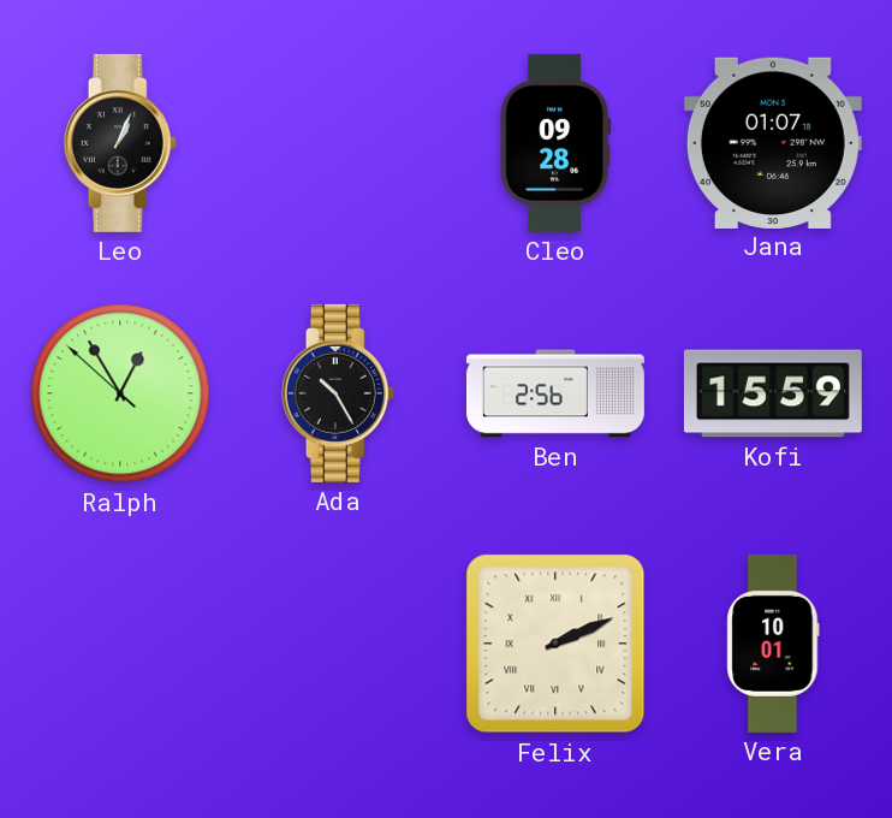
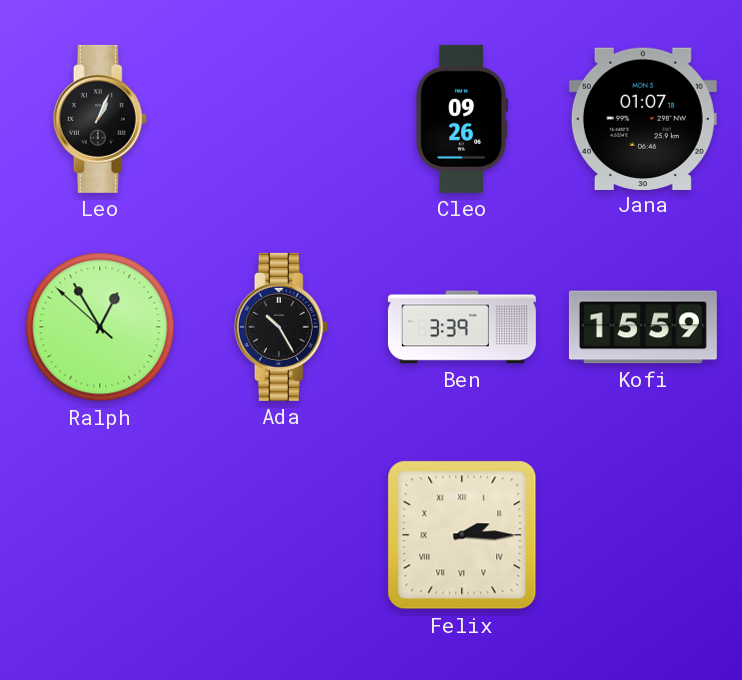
Cleo: 09:28 -> 09:26 (462, 119)
Ben: 2:56 -> 3:39 (462, 327)
Felix: 2:11 -> 2:15 (462, 535)
Vera: 10:01 -> none (773, 644)
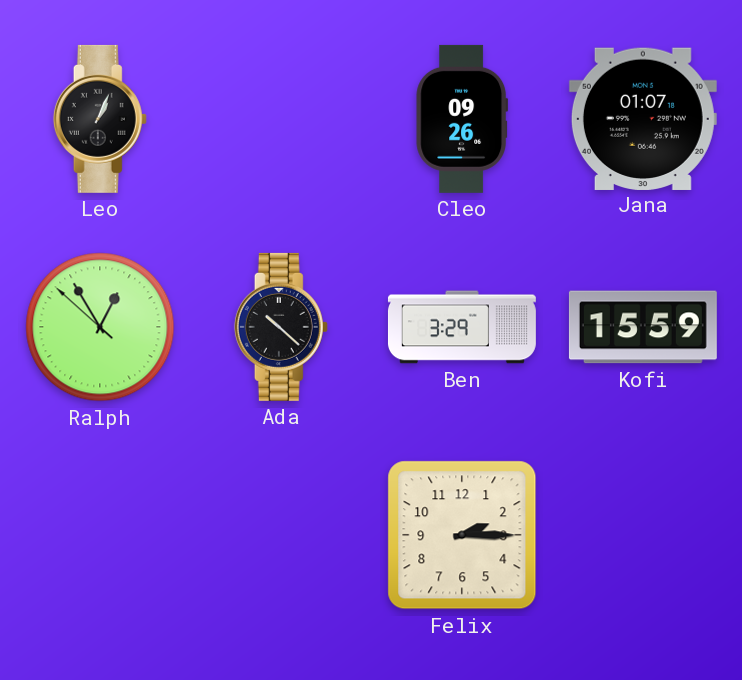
Ada: 10:25 -> 10:22 (281, 327)
Ben: 3:39 -> 3:29 (462, 327)
Felix numerals: Roman -> Arabic (462, 535)
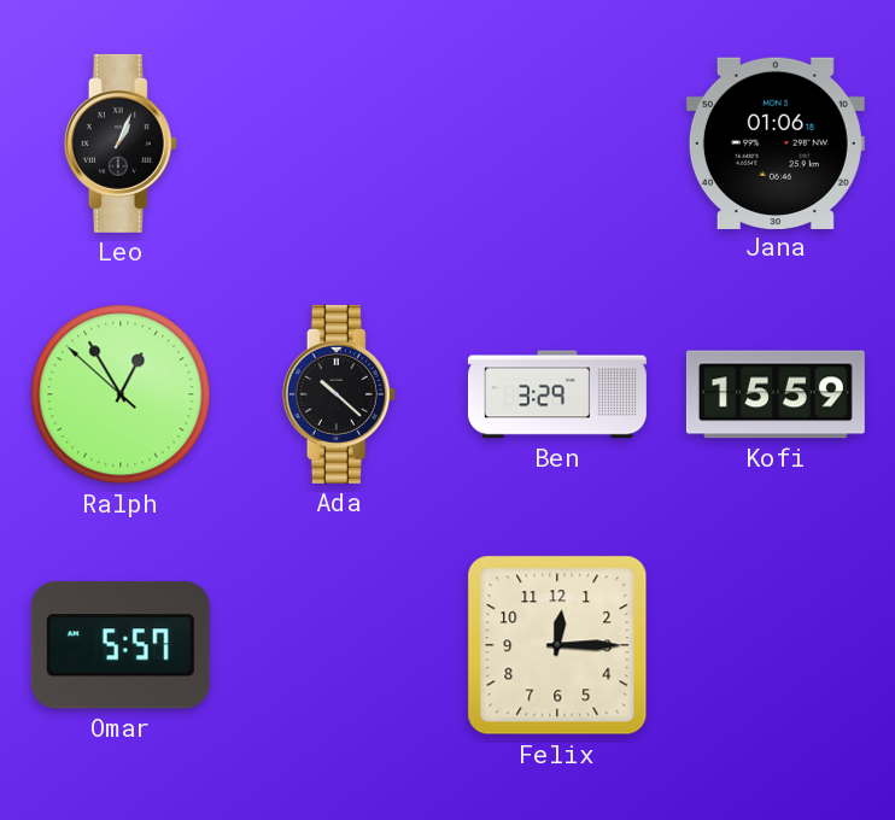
Cleo: 09:26 -> none (462, 119)
Jana: 01:07 -> 01:06 (776, 142)
Omar: none -> 5:57 (121, 645)
Felix: 2:15 -> 12:15 (557, 645)
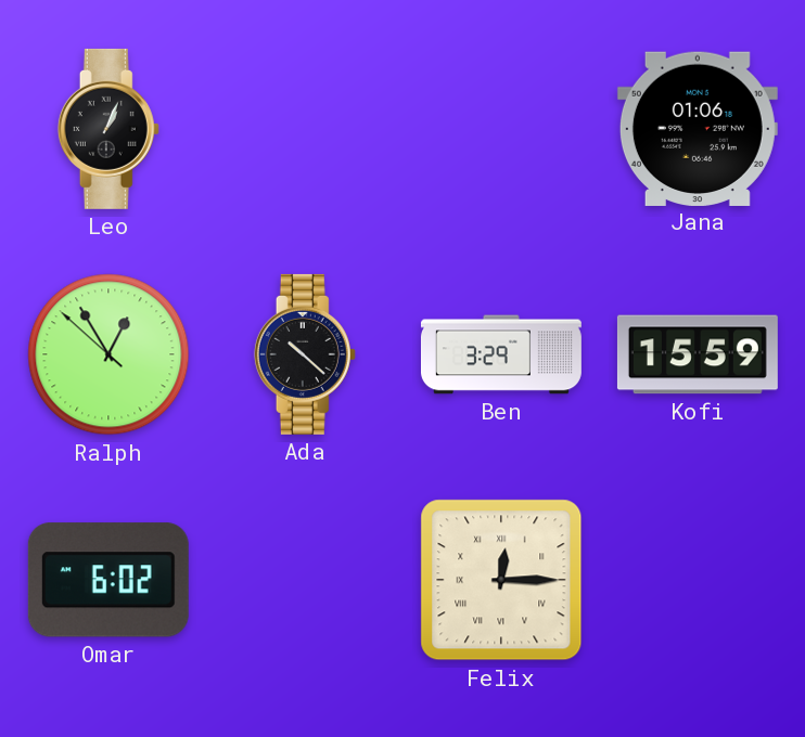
Omar: 5:57 -> 6:02 (108, 580)
Felix numerals: Arabic -> Roman (501, 580)
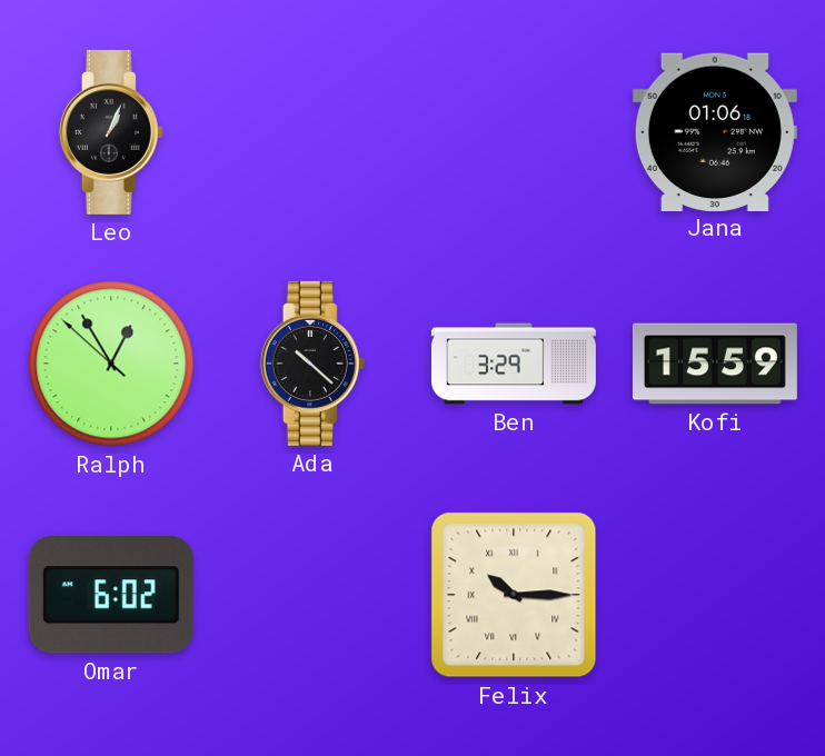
Felix: 12:15 -> 10:15 (514, 595)
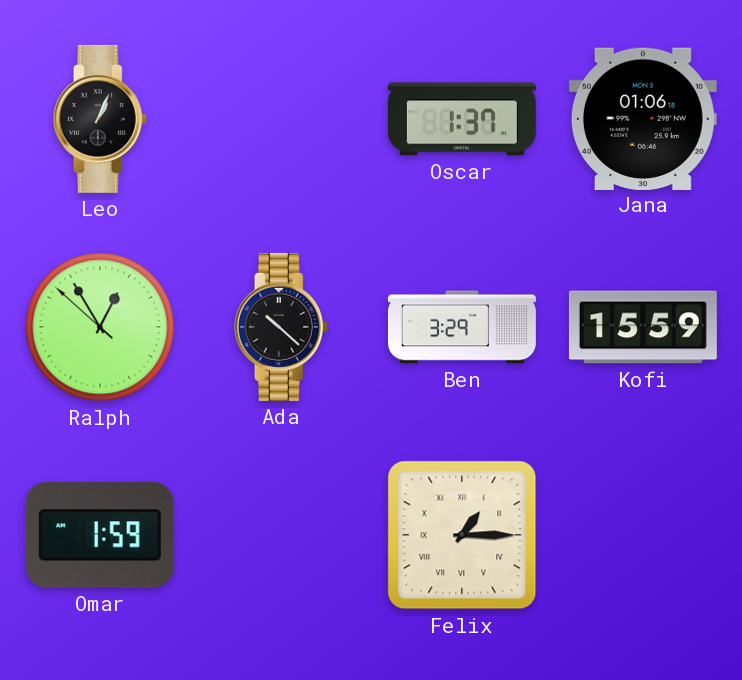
Oscar: none -> 1:37 (462, 119)
Omar: 6:02 -> 1:59 (100, 535)
Felix: 10:15 -> 1:15 (462, 535)
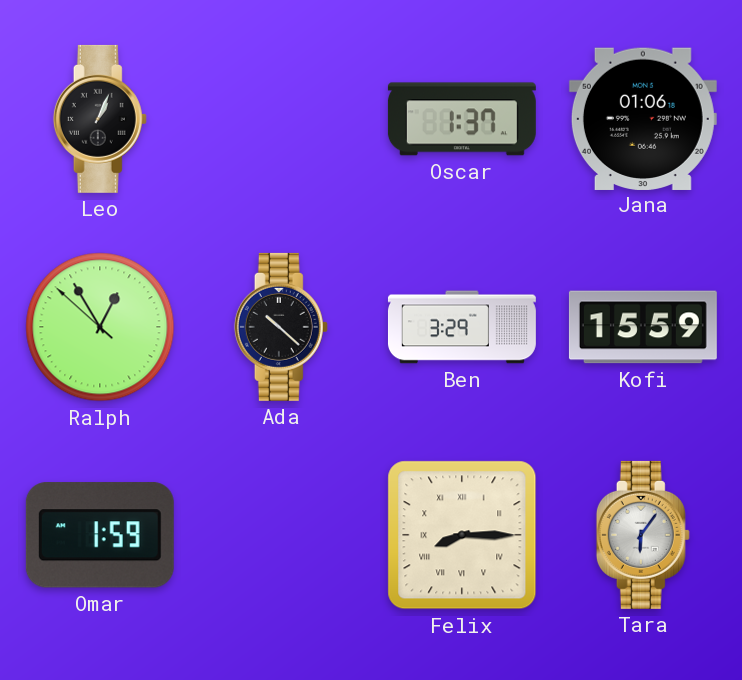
Felix: 1:15 -> 8:15 (462, 535)
Tara: none -> 6:06 (643, 535)
